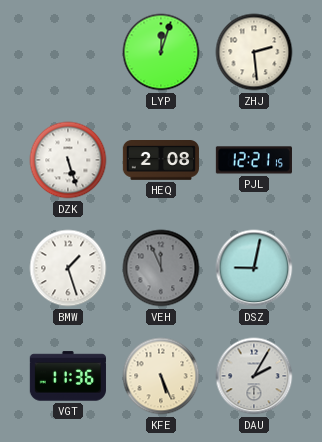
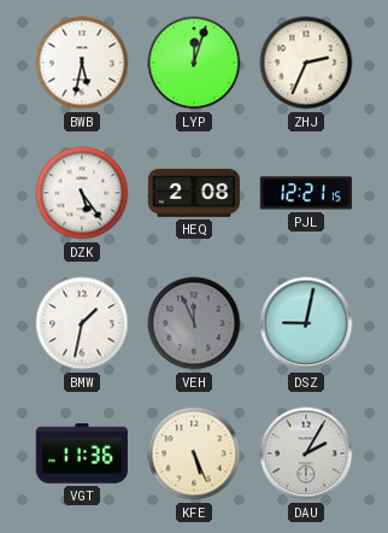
BWB: none -> 5:32 (82, 63)
ZHJ: 2:29 -> 2:34 (306, 63)
DZK: 5:27 -> 5:24 (82, 193)
BMW: 1:27 -> 1:32 (82, 323)
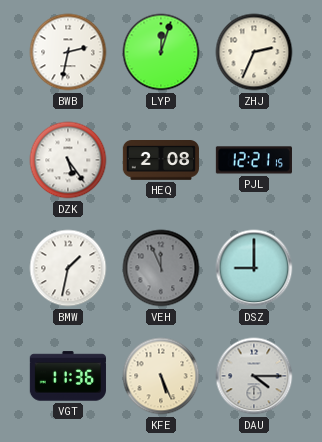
BWB: 5:32 -> 2:32 (68, 52)
DSZ: 9:02 -> 9:00 (254, 268)
DAU: 2:05 -> 4:15 (254, 376)
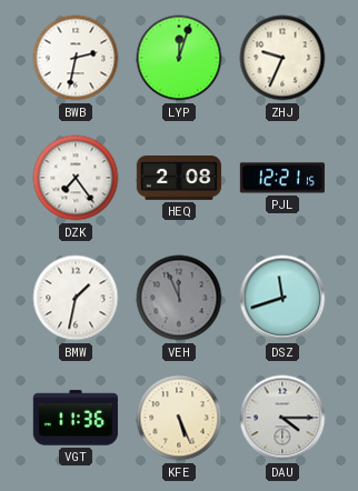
ZHJ: 2:34 -> 9:34 (282, 58)
DZK: 5:24 -> 7:24 (76, 178)
DSZ: 9:00 -> 11:42 (282, 298)
